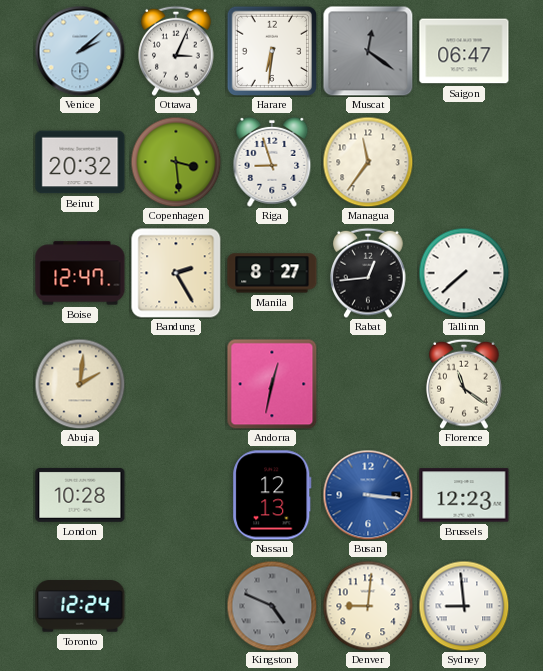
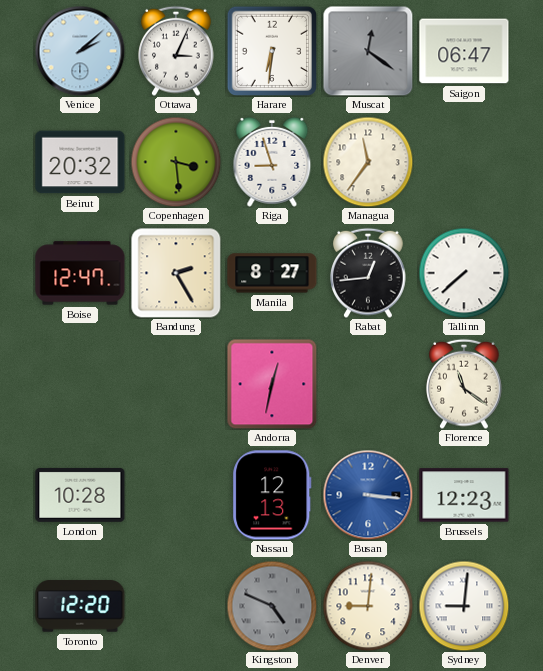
Abuja: 2:01 -> none (80, 384)
Toronto: 12:24 -> 12:20 (80, 606)
Sydney: 8:59 -> 9:01 (464, 606)
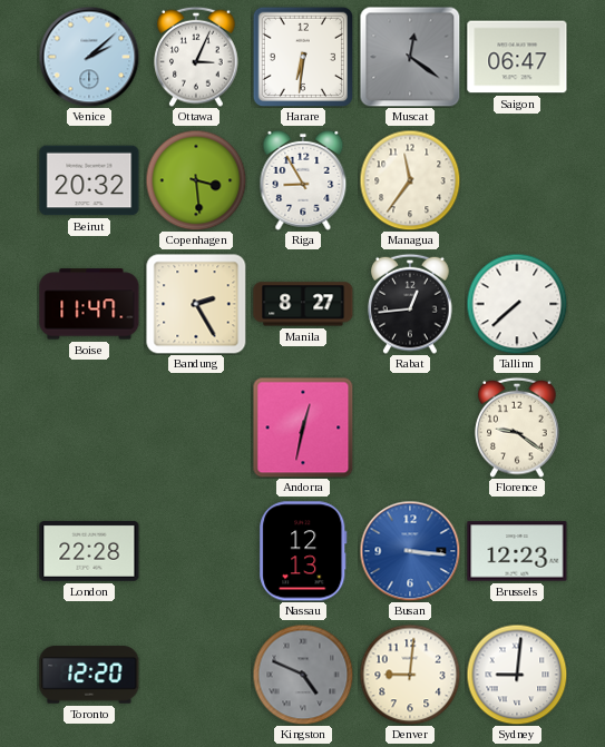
Riga: 8:57 -> 8:55 (303, 180)
Boise: 12:47 -> 11:47 (89, 304)
Florence: 11:21 -> 9:21 (517, 427)
London: 10:28 -> 22:28 (89, 551)
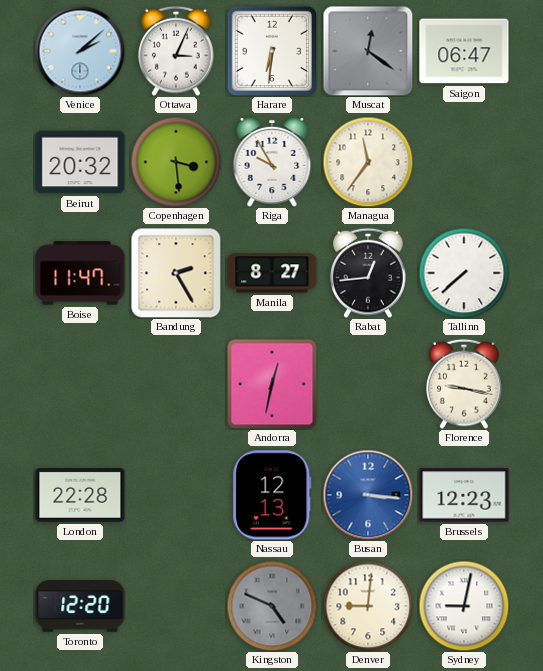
Riga: 8:55 -> 9:55 (272, 162)
Florence: 9:21 -> 9:17 (464, 384)
Sydney: 9:01 -> 9:02 (464, 606)
